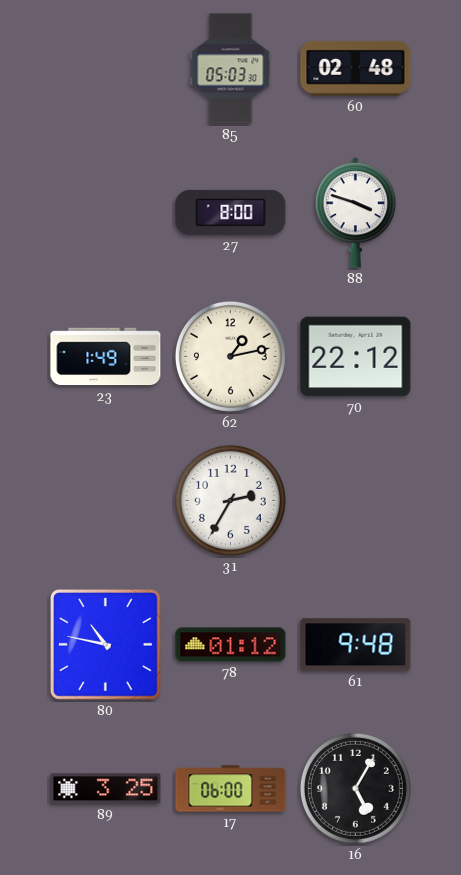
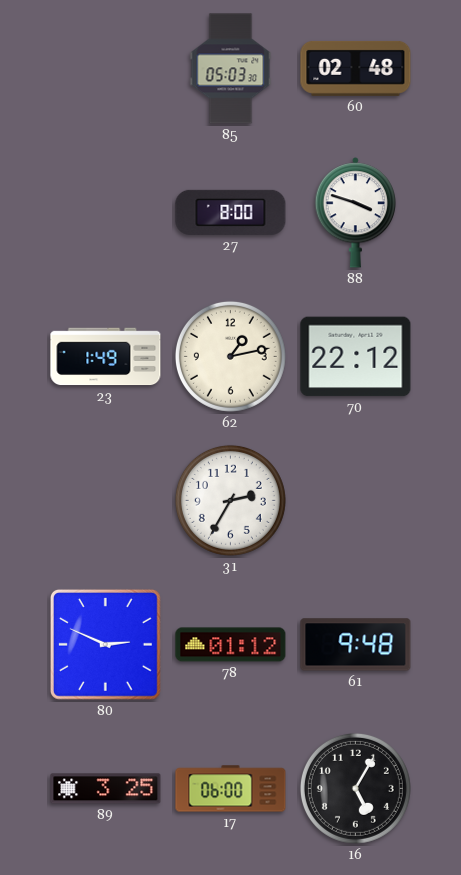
80: 10:47 -> 2:49 (105, 644)
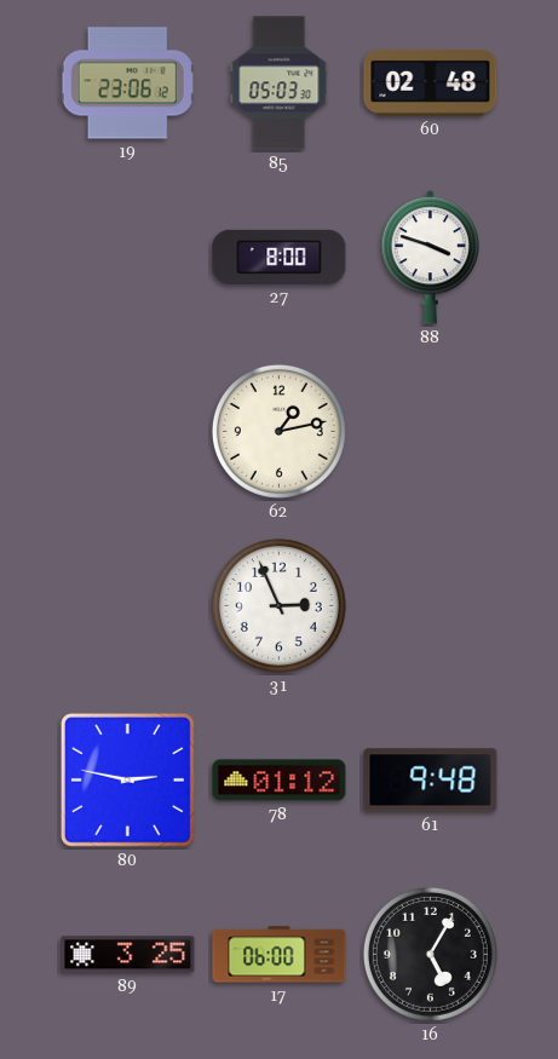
19: none -> 23:06 (127, 84)
23: 1:49 -> none (106, 357)
70: 22:12 -> none (356, 357)
31: 2:35 -> 2:56 (278, 605)
80: 2:49 -> 2:47 (127, 779)
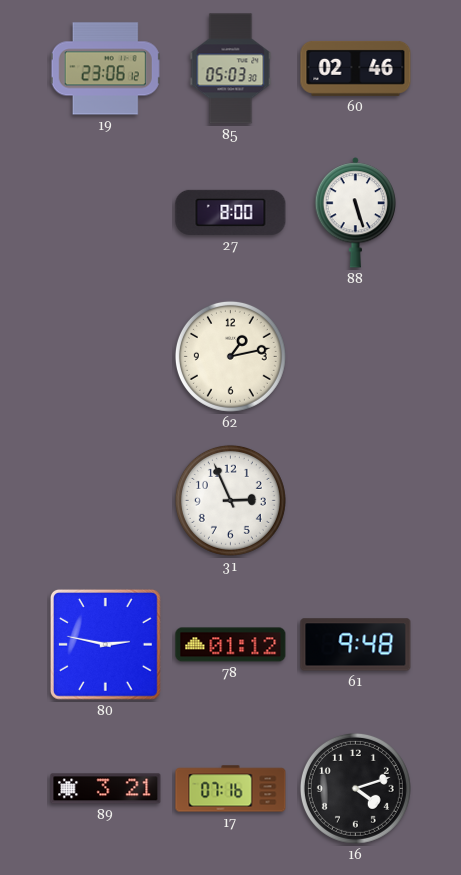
60: 02:48 -> 02:46 (356, 68)
88: 3:48 -> 5:27 (356, 213)
89: 3:25 -> 3:21 (106, 789)
17: 06:00 -> 07:16 (231, 789)
16: 5:05 -> 4:12 (355, 788)
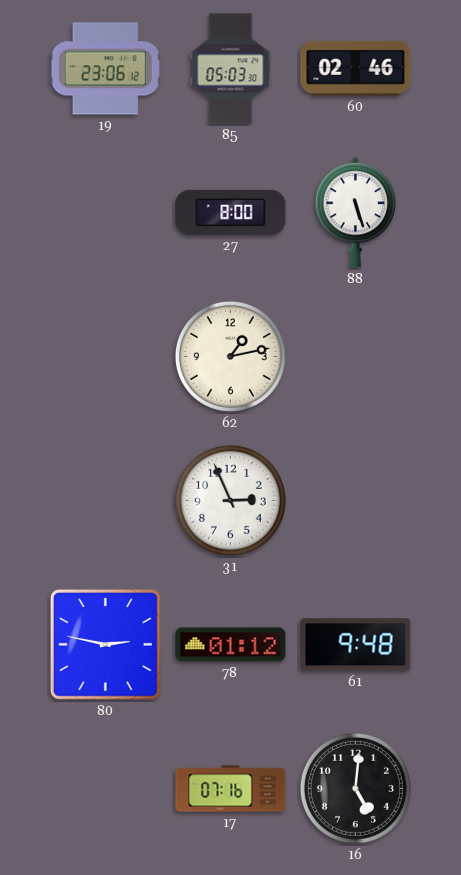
89: 3:21 -> none (106, 789)
16: 4:12 -> 5:01 (355, 788)
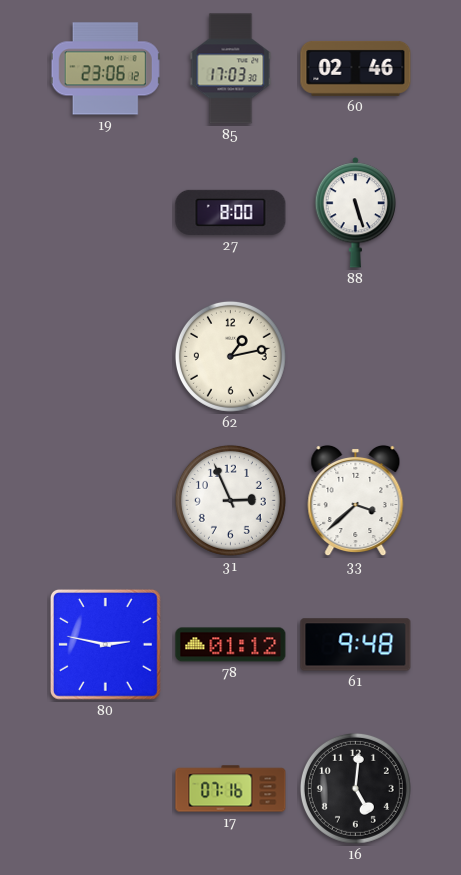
85: 05:03 -> 17:03 (231, 69)
33: none -> 3:38 (356, 501)
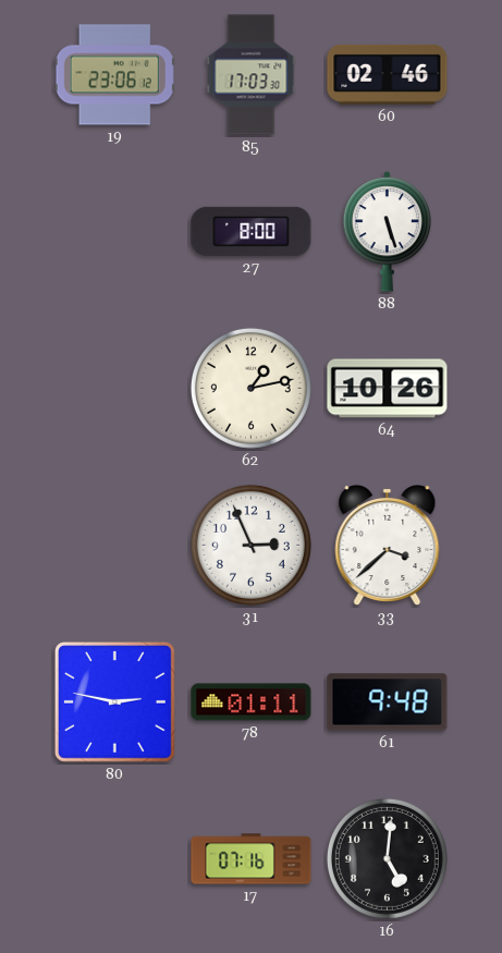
64: none -> 10:26 (388, 389)
78: 01:12 -> 01:11 (252, 702)
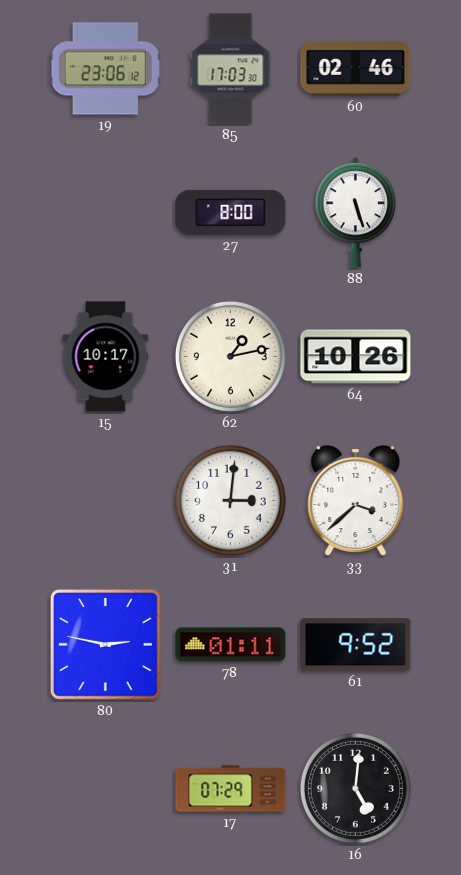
15: none -> 10:17 (106, 357)
31: 2:56 -> 3:01 (230, 500)
61: 9:48 -> 9:52 (356, 645)
17: 07:16 -> 07:29 (231, 789)
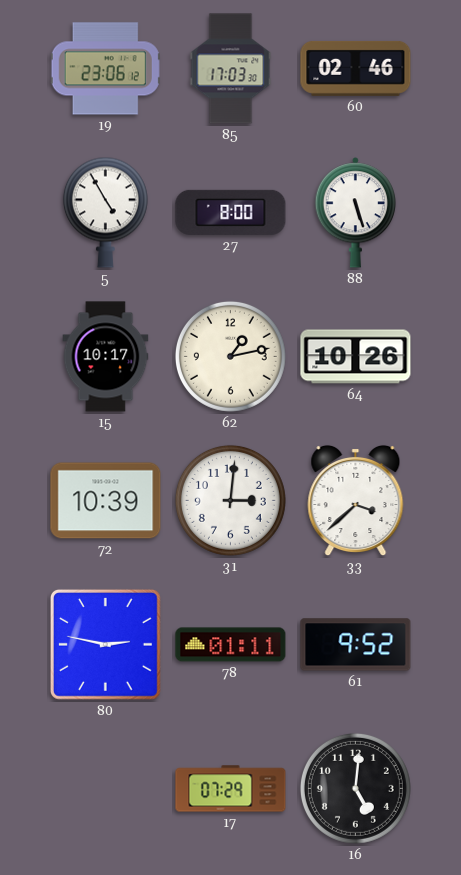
5: none -> 4:55 (105, 212)
72: none -> 10:39 (106, 501)
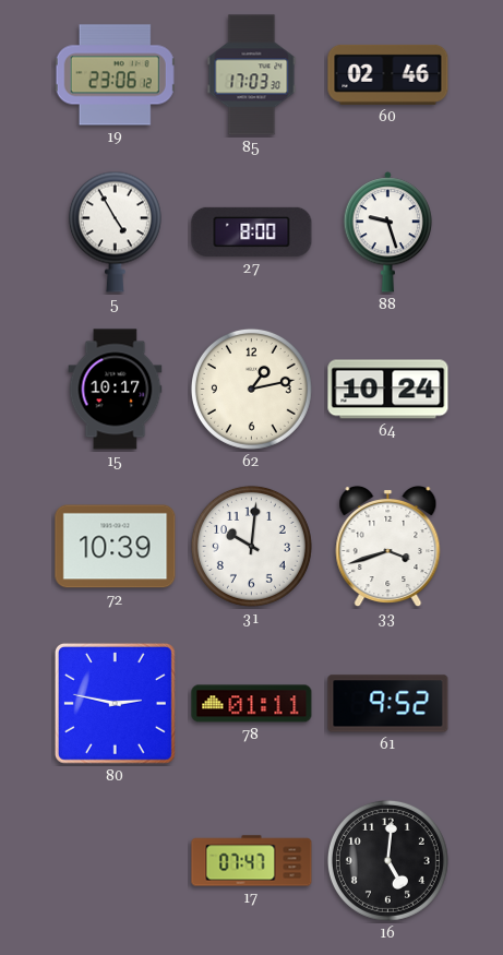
88: 5:27 -> 9:27 (388, 232)
64: 10:26 -> 10:24 (388, 390)
31: 3:01 -> 10:01 (251, 546)
33: 3:38 -> 3:42 (388, 547)
17: 07:29 -> 07:47 (252, 861)
